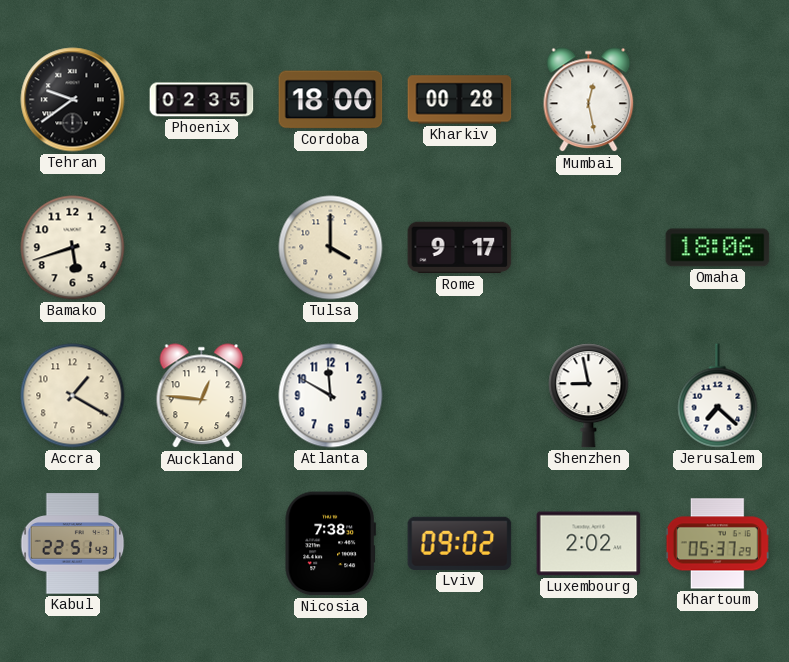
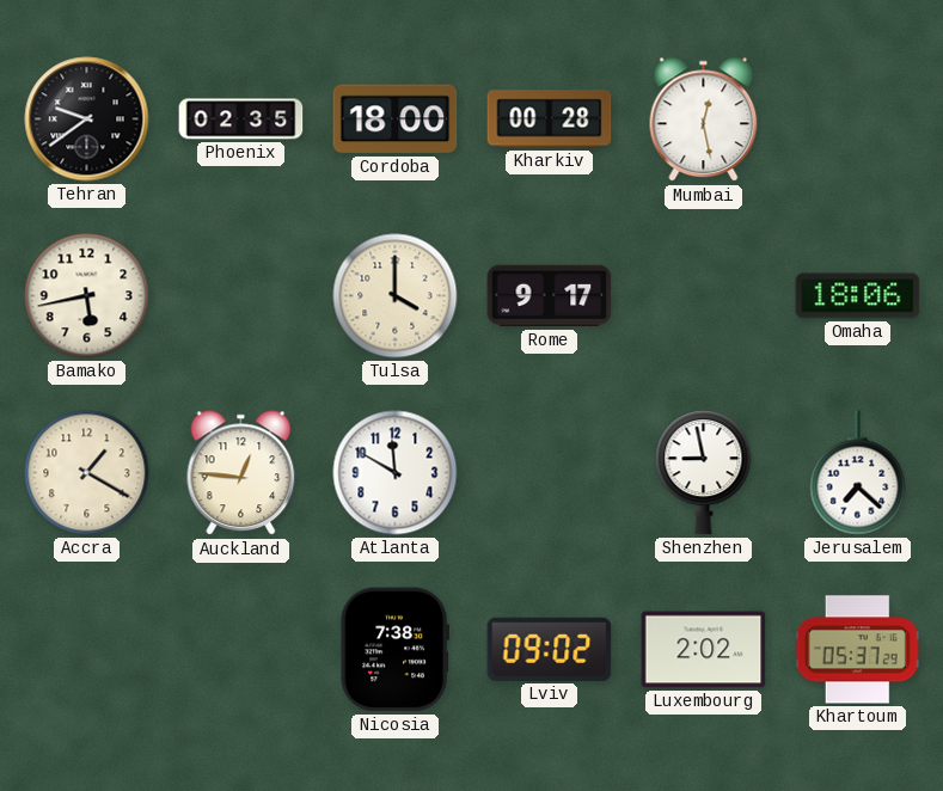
Bamako: 5:42 -> 5:43 (87, 296)
Kabul: 22:51 -> none (73, 544)
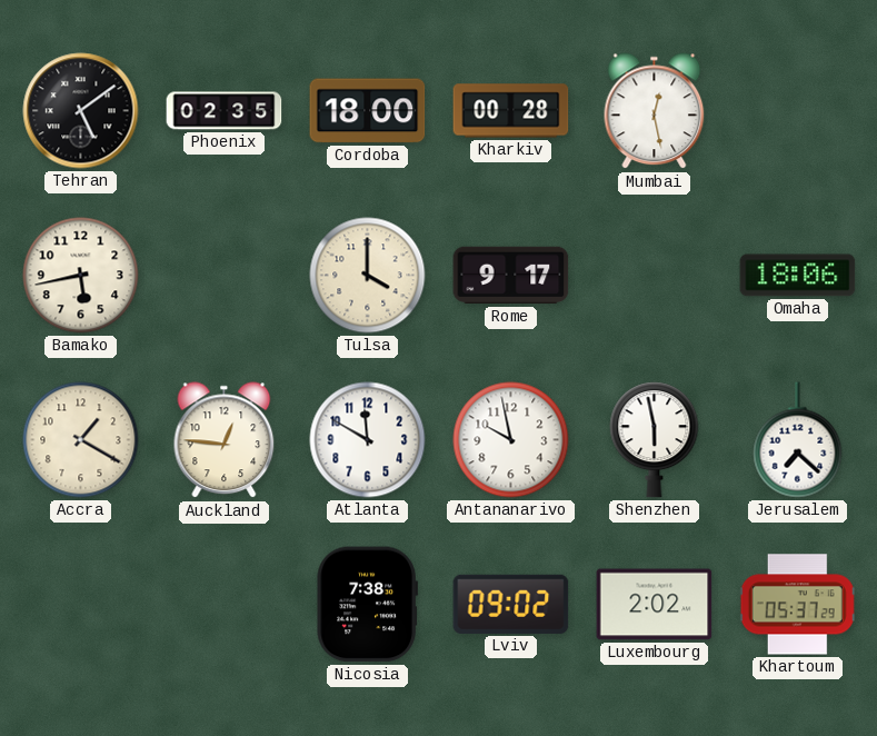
Tehran: 9:39 -> 5:09 (81, 111)
Antananarivo: none -> 9:58 (511, 440)
Shenzhen: 8:58 -> 5:58 (655, 440)
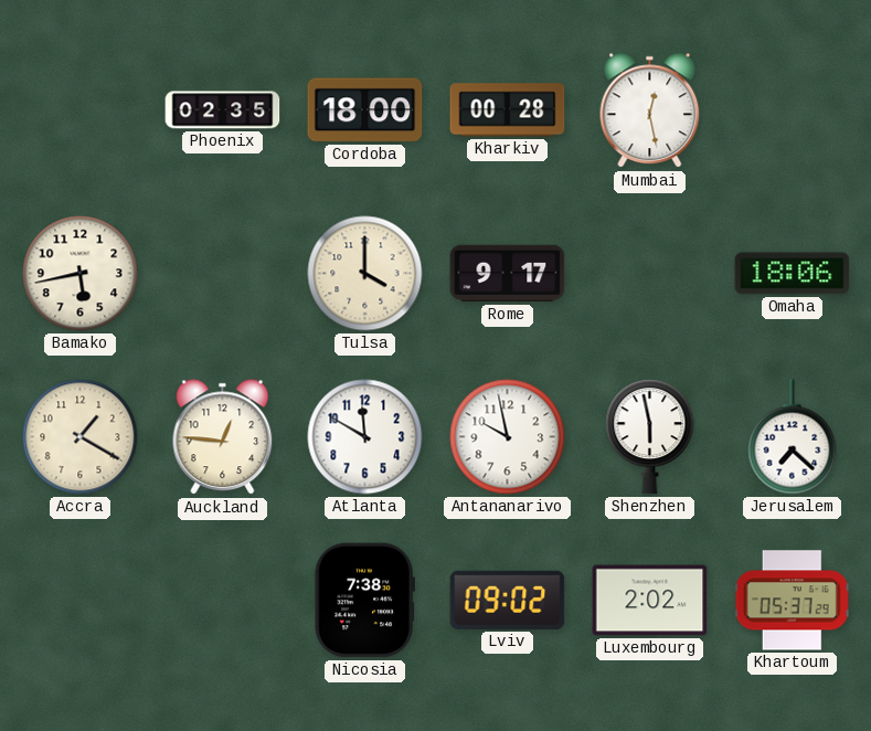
Tehran: 5:09 -> none (81, 111)
